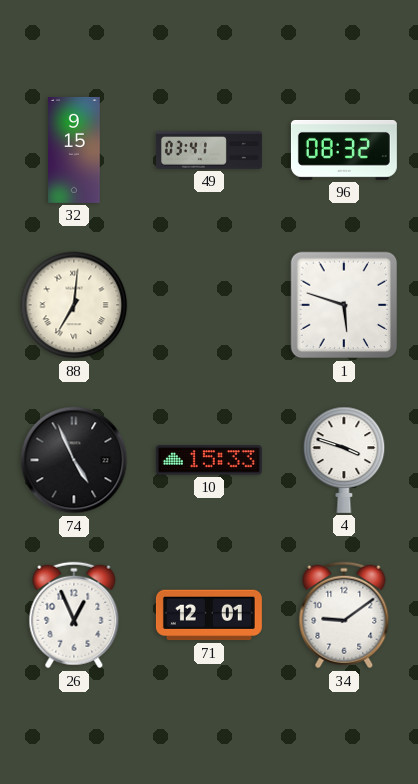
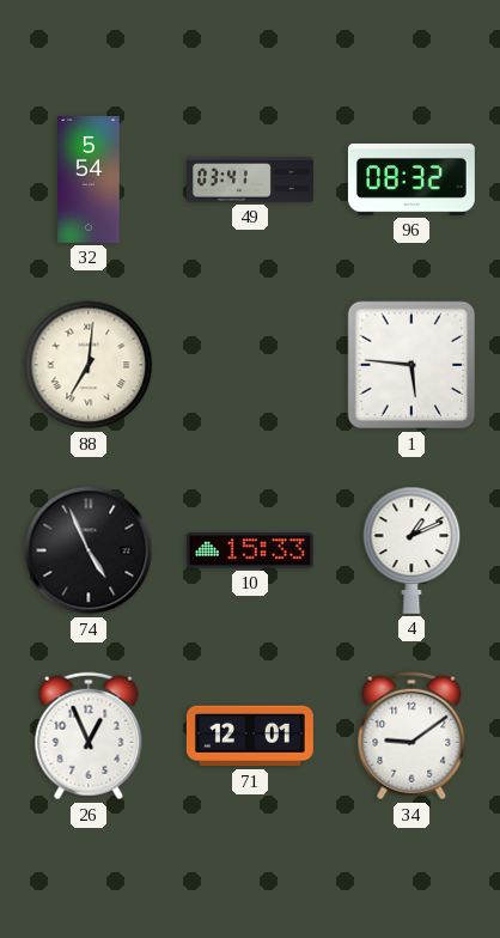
32: 9:15 -> 5:54 (89, 179)
1: 5:48 -> 5:46 (411, 365)
4: 3:48 -> 1:11 (411, 550)
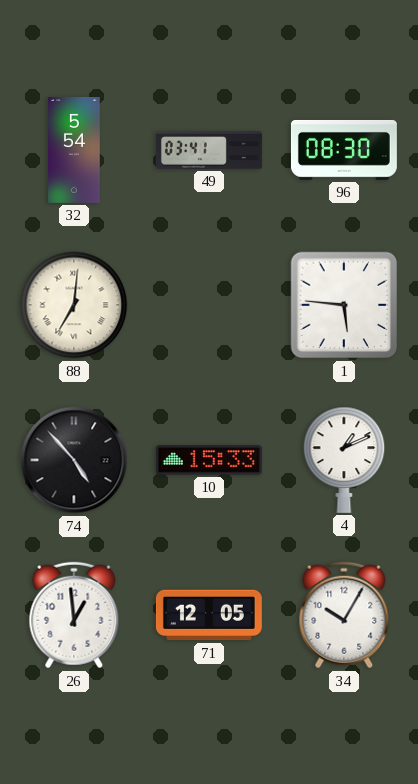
96: 08:32 -> 08:30 (344, 150)
74: 4:56 -> 4:53 (74, 460)
26: 12:56 -> 12:59 (74, 615)
71: 12:01 -> 12:05 (209, 615)
34: 9:09 -> 10:05 (344, 615)
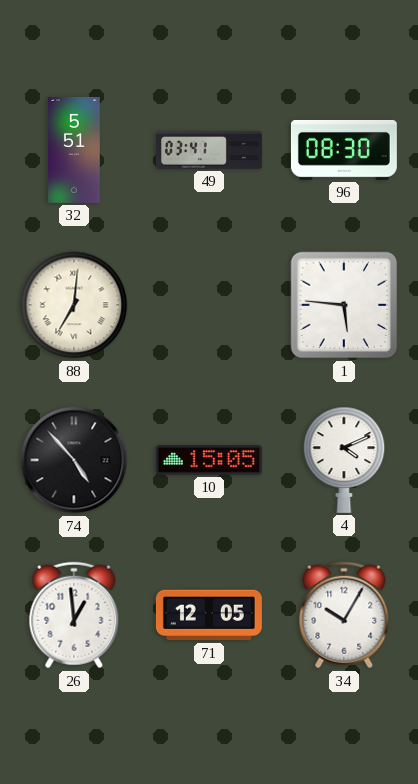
32: 5:54 -> 5:51 (74, 150)
10: 15:33 -> 15:05 (209, 460)
4: 1:11 -> 4:11 (344, 460)
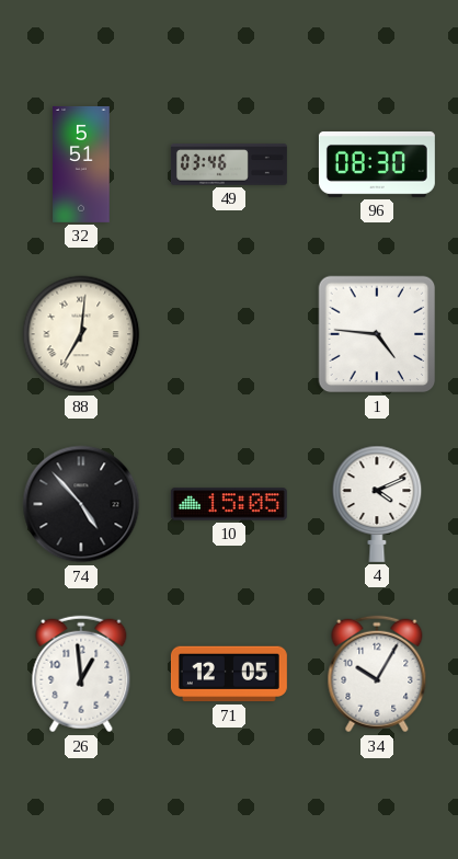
49: 03:41 -> 03:46 (229, 164)
1: 5:46 -> 4:46 (377, 334)
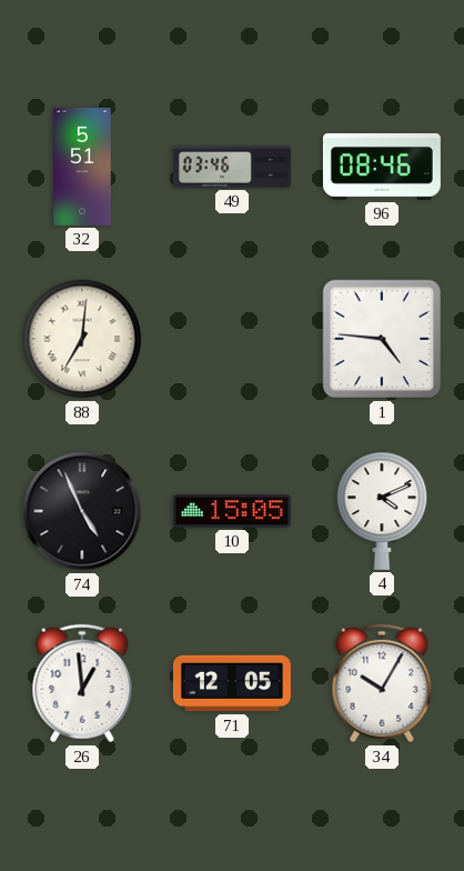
96: 08:30 -> 08:46 (382, 167)
74: 4:53 -> 4:56 (82, 511)
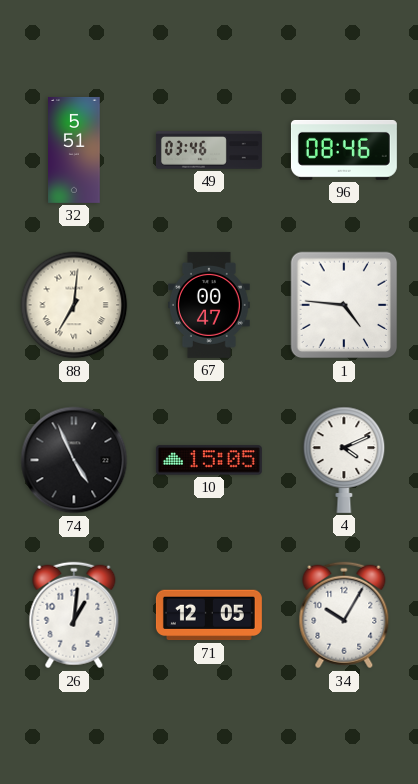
67: none -> 00:47 (209, 305)
26: 12:59 -> 1:01 (74, 615)
